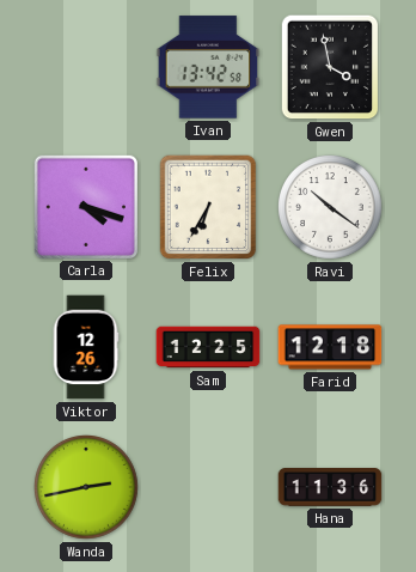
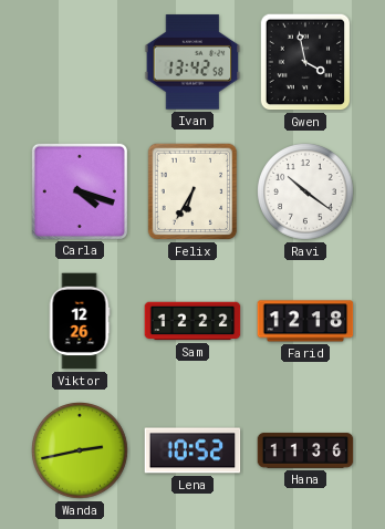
Sam: 12:25 -> 12:22 (192, 321)
Lena: none -> 10:52 (192, 450)
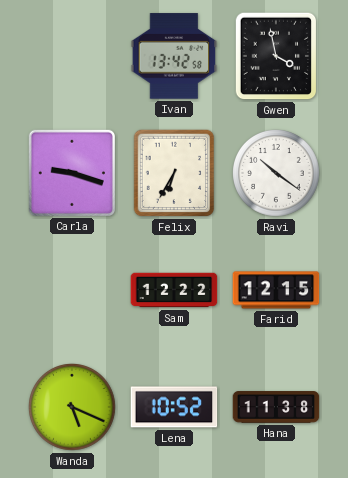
Carla: 4:18 -> 9:18 (71, 172)
Viktor: 12:26 -> none (80, 321)
Farid: 12:18 -> 12:15 (276, 290)
Wanda: 2:43 -> 5:19 (72, 407)
Hana: 11:36 -> 11:38 (276, 407)
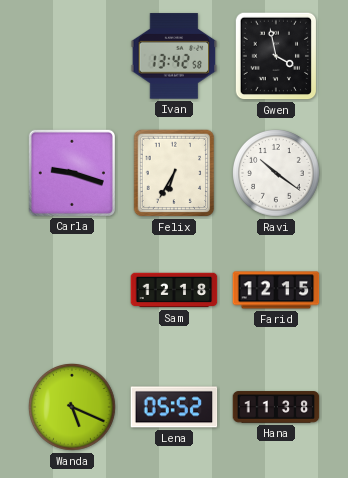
Sam: 12:22 -> 12:18 (174, 290)
Lena: 10:52 -> 05:52 (174, 407)
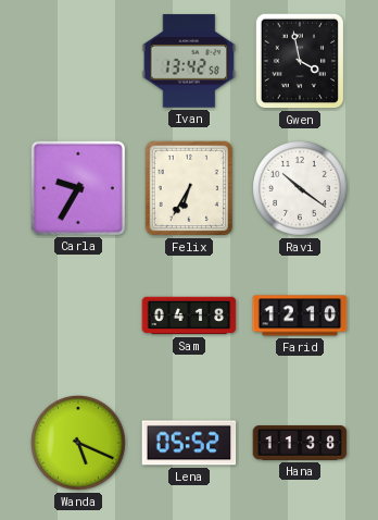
Carla: 9:18 -> 9:35 (77, 187)
Sam: 12:18 -> 04:18 (189, 315)
Farid: 12:15 -> 12:10 (300, 315)
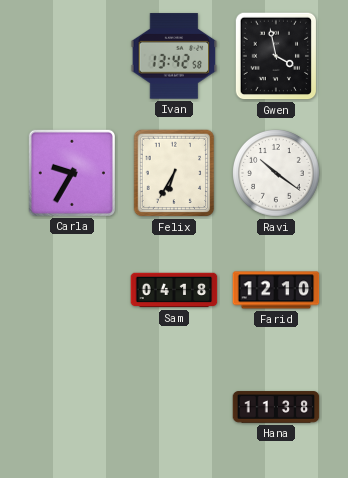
Wanda: 5:19 -> none (78, 443)
Lena: 05:52 -> none (189, 443)
